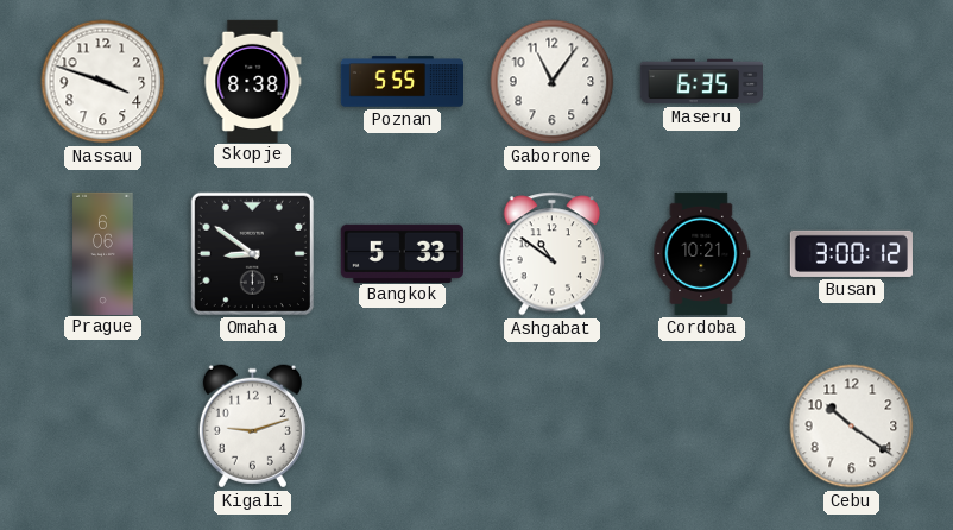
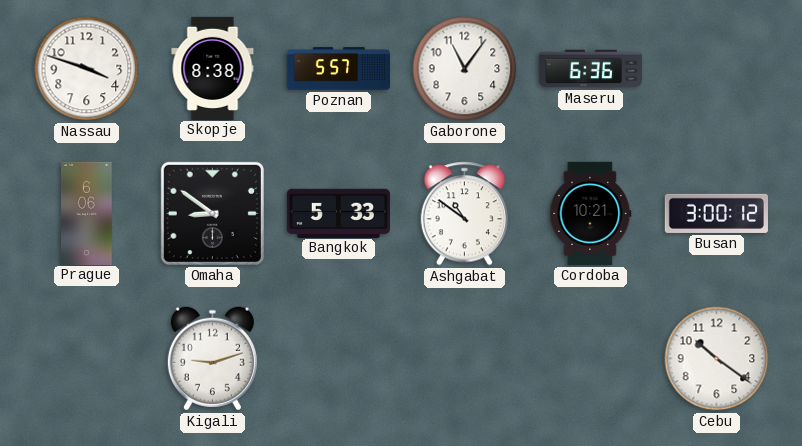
Poznan: 5:55 -> 5:57 (338, 69)
Maseru: 6:35 -> 6:36 (590, 69)
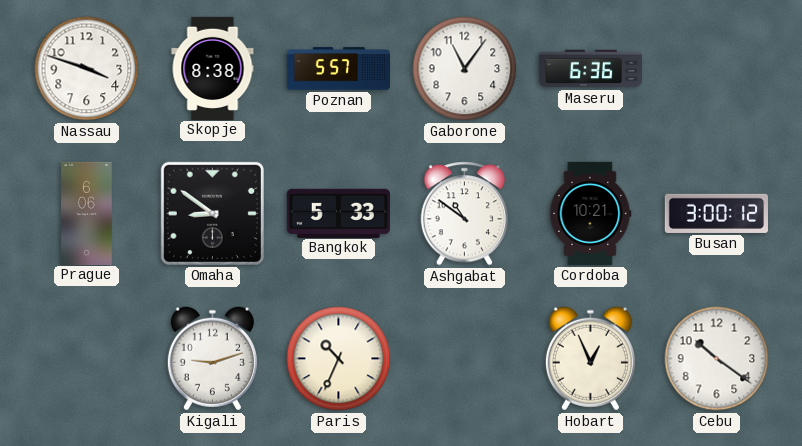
Paris: none -> 10:34 (339, 359)
Hobart: none -> 12:56 (590, 359)
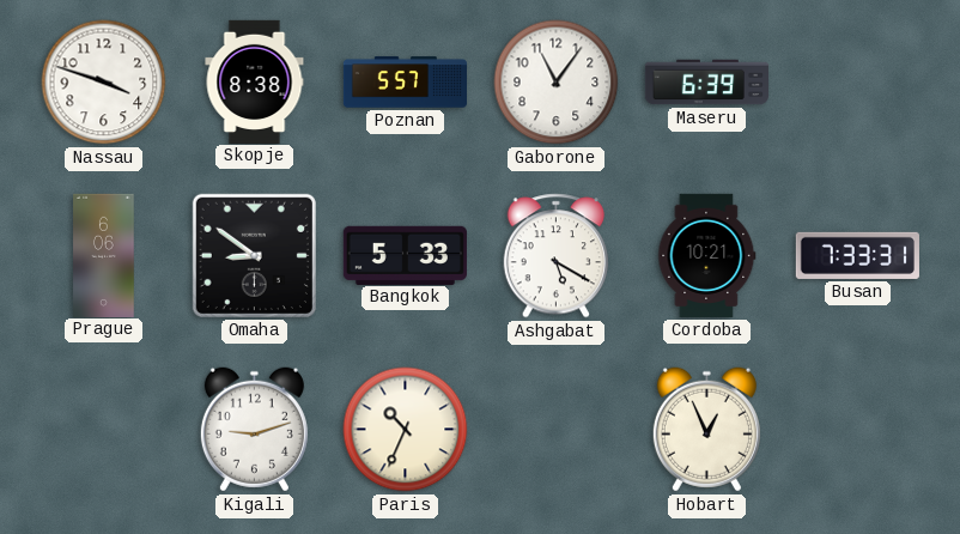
Maseru: 6:36 -> 6:39 (706, 83)
Ashgabat: 10:51 -> 5:20 (555, 256)
Busan: 3:00 -> 7:33 (857, 255)
Cebu: 10:21 -> none (717, 359)
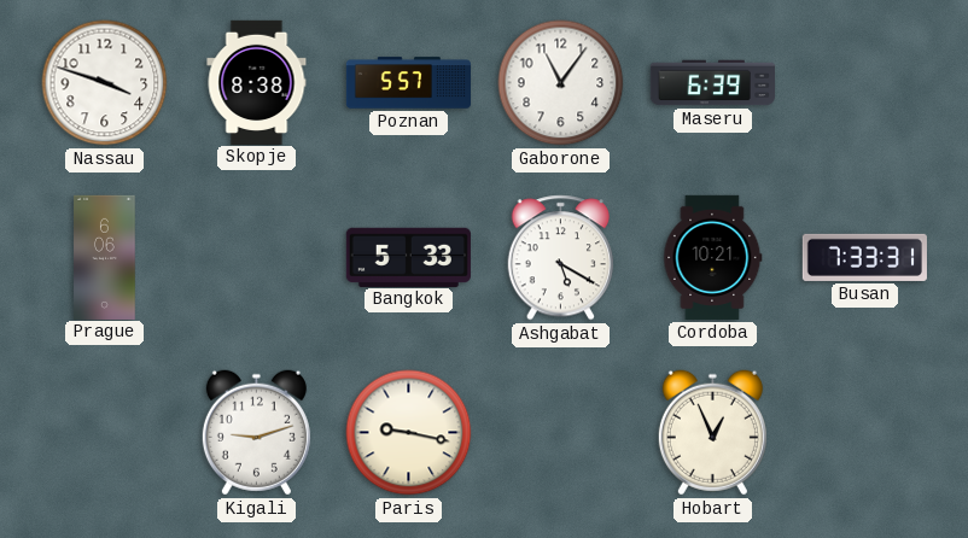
Omaha: 8:51 -> none (254, 255)
Paris: 10:34 -> 9:17 (409, 433)
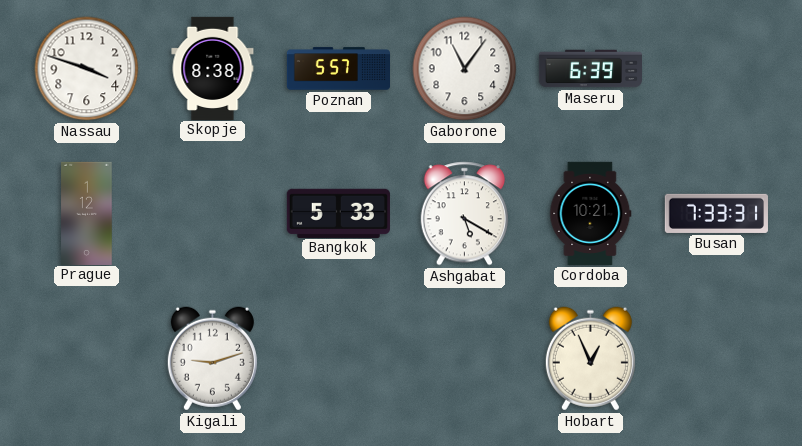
Prague: 6:06 -> 1:12 (87, 213)
Paris: 9:17 -> none (409, 433)
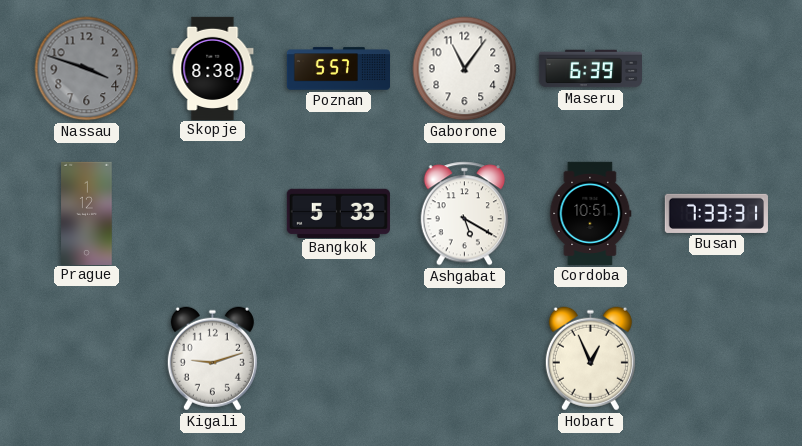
Nassau dial: white -> grey (87, 69)
Cordoba: 10:21 -> 10:51 (591, 213)
